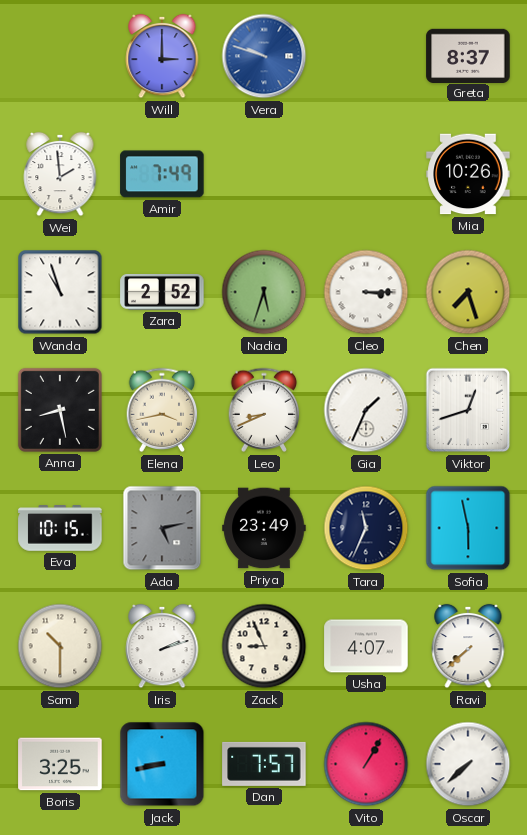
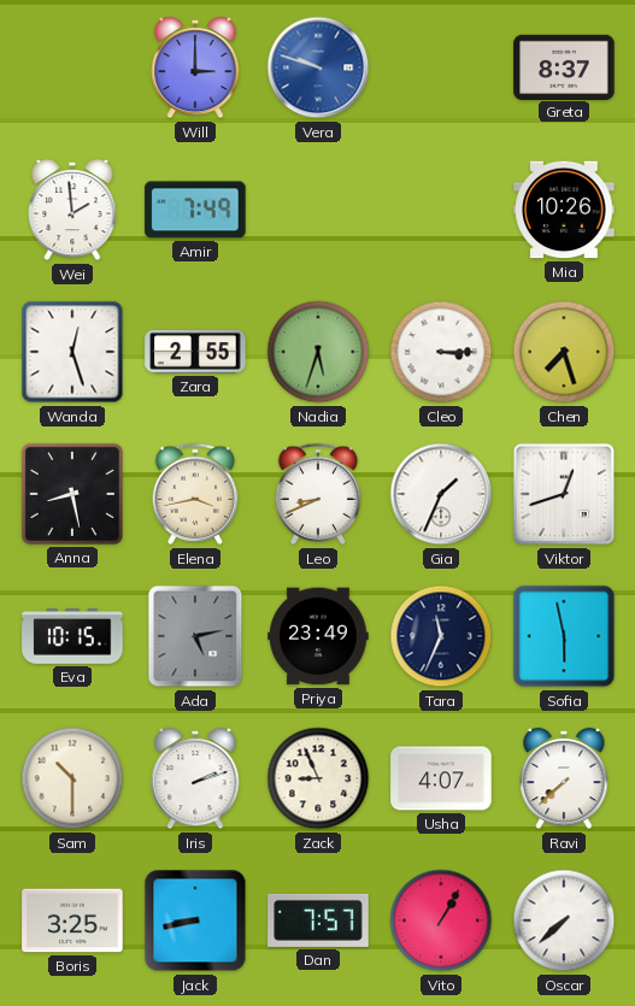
Wanda: 10:57 -> 12:27 (72, 352)
Zara: 2:52 -> 2:55 (195, 352)
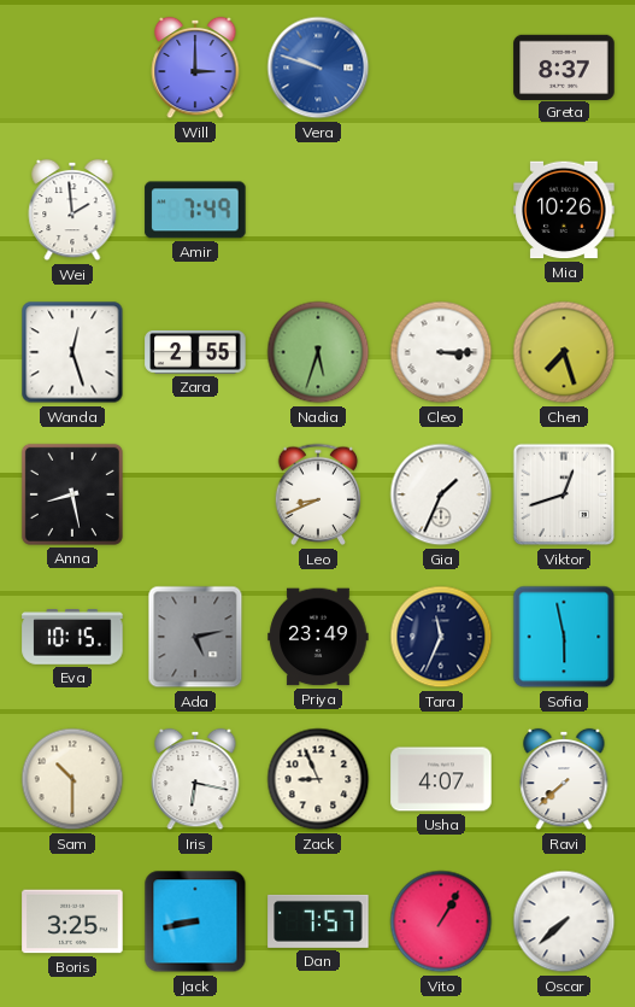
Elena: 3:43 -> none (195, 494)
Iris: 2:12 -> 6:17 (195, 779)
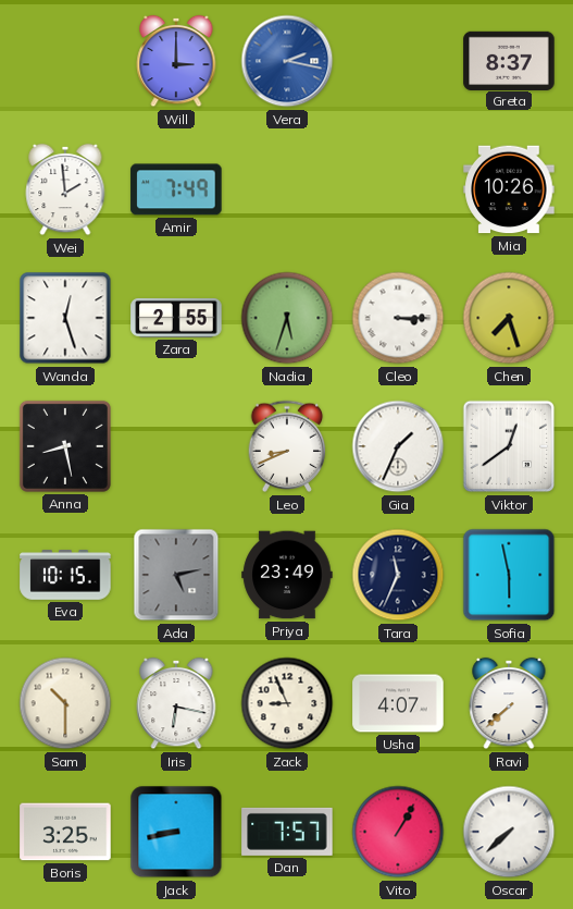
Vera: 9:48 -> 2:17 (287, 61)
Viktor: 12:42 -> 12:39 (509, 446)
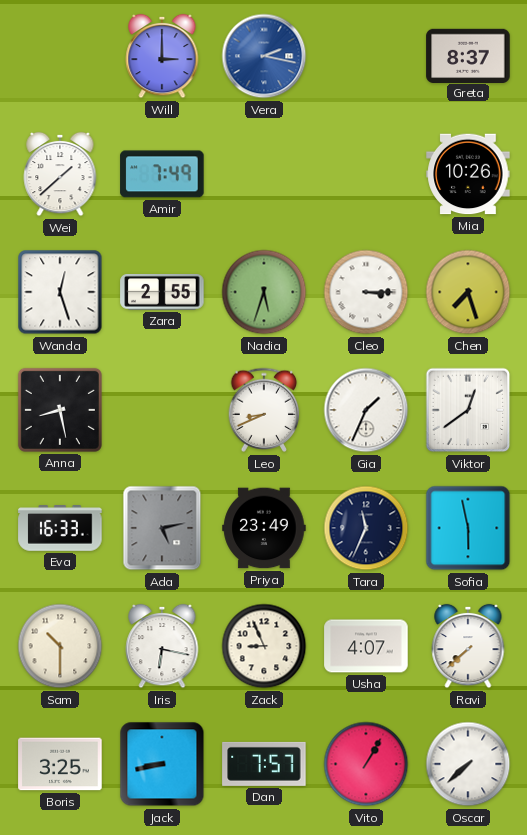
Wei: 1:59 -> 1:38 (60, 174)
Eva: 10:15 -> 16:33 (60, 528)
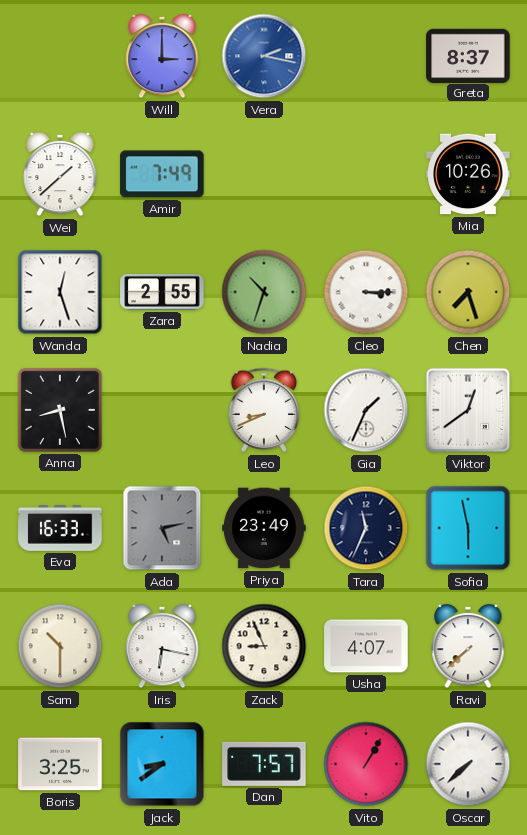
Nadia: 5:33 -> 10:33 (264, 292)
Jack: 8:43 -> 8:39 (162, 764)
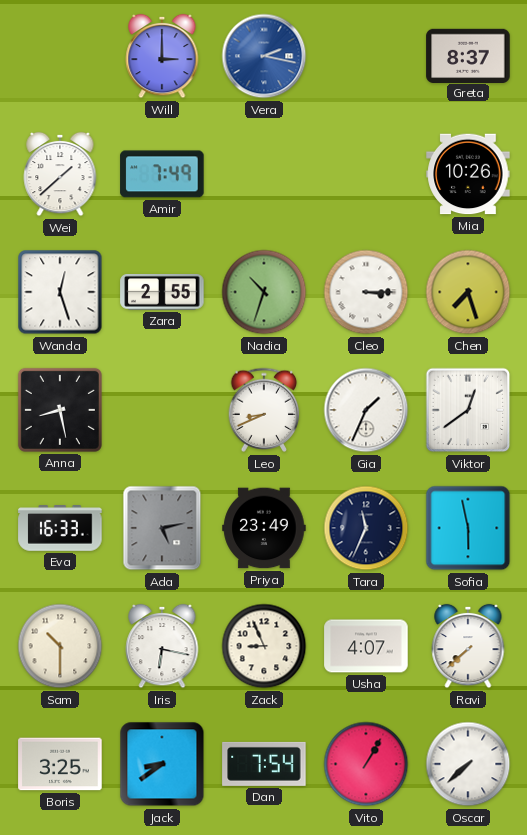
Dan: 7:57 -> 7:54 (264, 764)
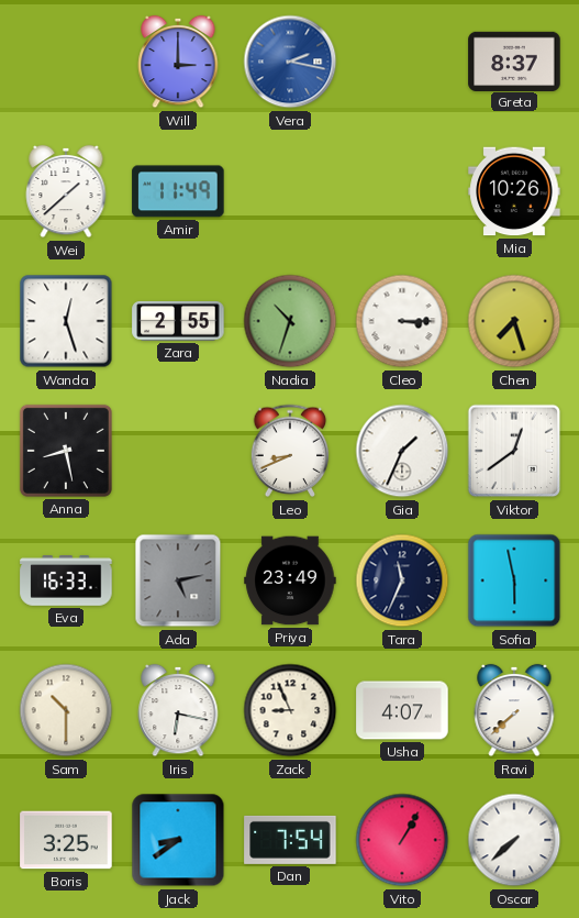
Amir: 7:49 -> 11:49 (178, 191)
